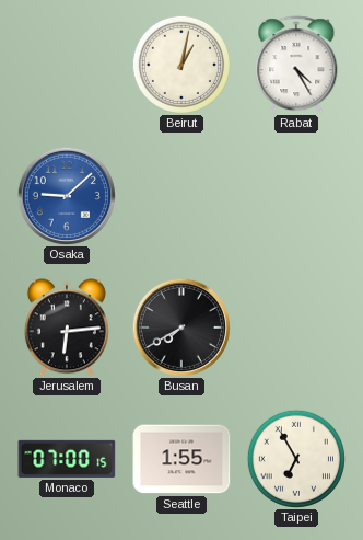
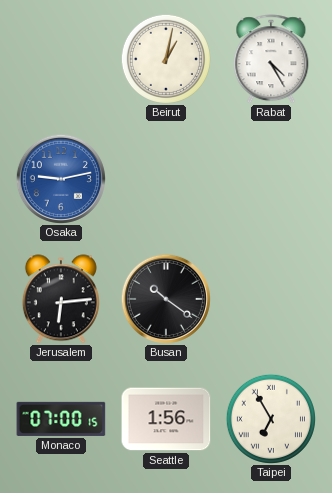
Osaka: 9:08 -> 9:13 (61, 179)
Busan: 7:40 -> 10:21 (166, 299)
Seattle: 1:55 -> 1:56 (166, 419)
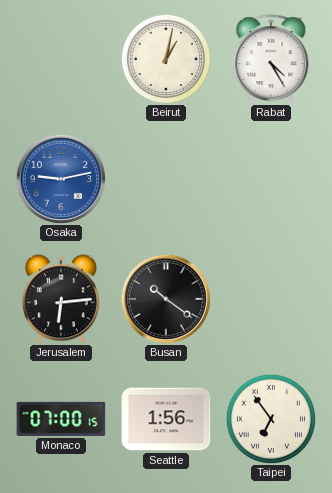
Taipei: 6:55 -> 6:54 (271, 419)
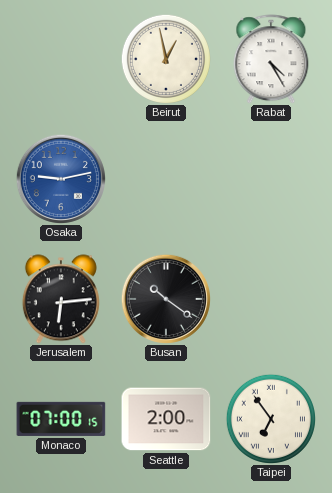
Beirut: 1:02 -> 12:58 (166, 59)
Seattle: 1:56 -> 2:00 (166, 419)
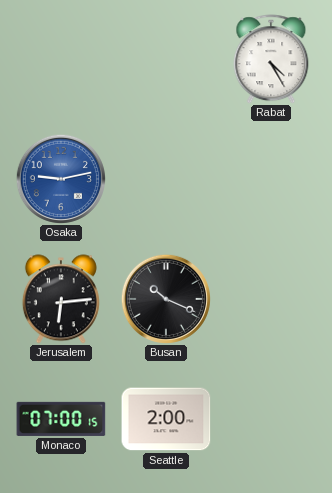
Beirut: 12:58 -> none (166, 59)
Busan: 10:21 -> 10:19 (166, 299)
Taipei: 6:54 -> none (271, 419)
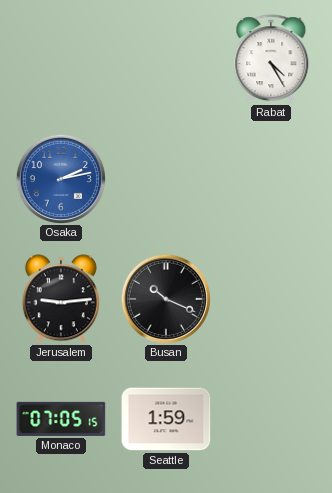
Osaka: 9:13 -> 2:13 (61, 179)
Jerusalem: 6:14 -> 9:14 (61, 299)
Monaco: 07:00 -> 07:05 (61, 419)
Seattle: 2:00 -> 1:59 (166, 419)
